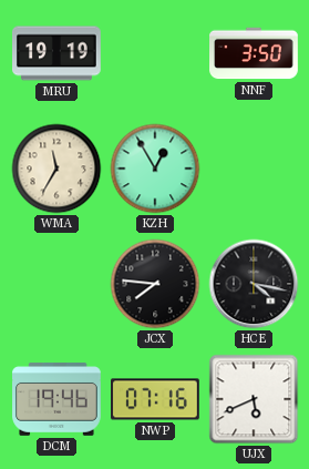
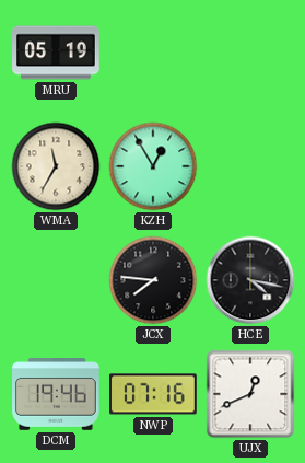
MRU: 19:19 -> 05:19 (57, 53)
NNF: 3:50 -> none (254, 53)
UJX: 5:41 -> 12:41 (250, 394)
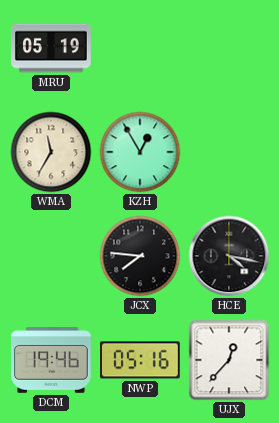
NWP: 07:16 -> 05:16 (141, 360)
UJX: 12:41 -> 12:37 (229, 360)
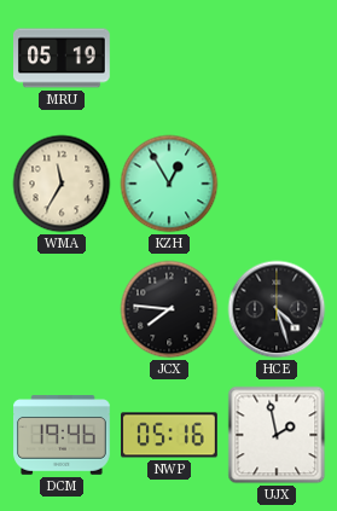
HCE: 4:17 -> 4:27 (277, 309)
UJX: 12:37 -> 1:58 (277, 435)
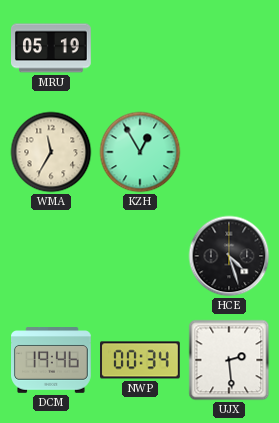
JCX: 7:46 -> none (169, 309)
NWP: 05:16 -> 00:34 (141, 360)
UJX: 1:58 -> 2:29 (229, 360)
